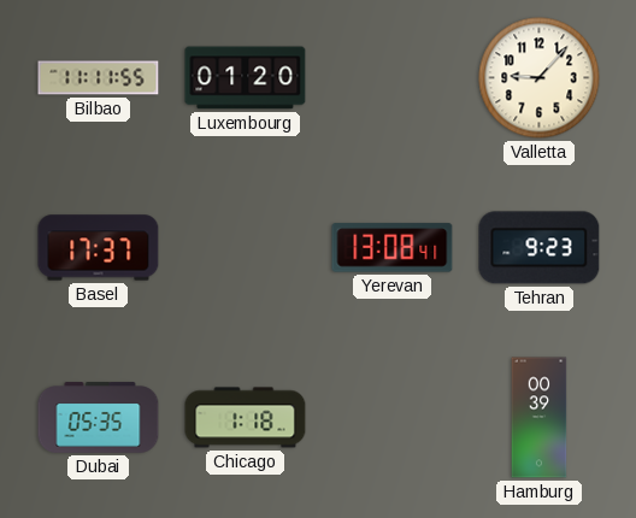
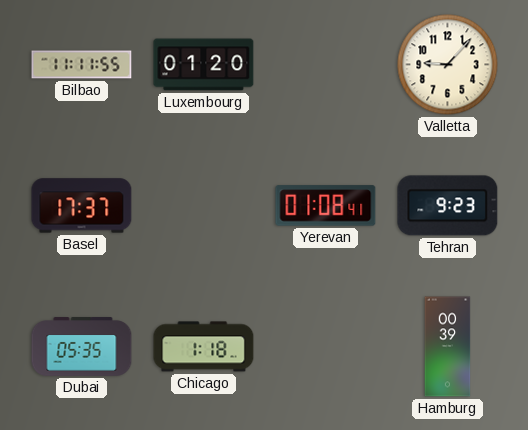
Yerevan: 13:08 -> 01:08 (326, 206)
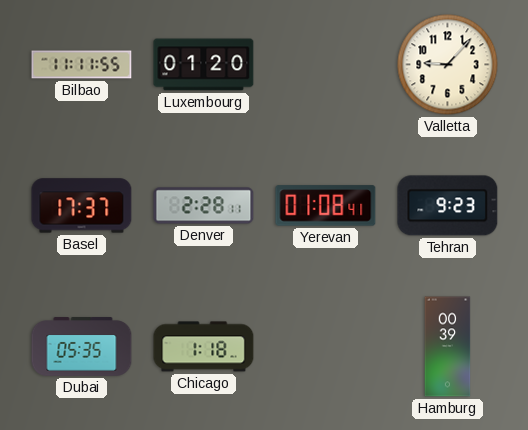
Denver: none -> 2:28 (204, 206)
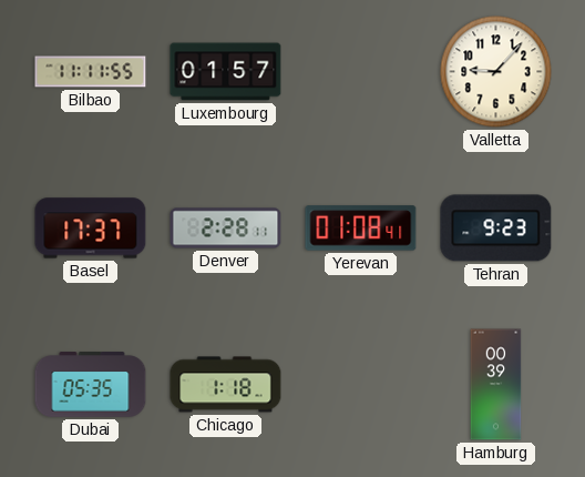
Luxembourg: 01:20 -> 01:57 (226, 72)
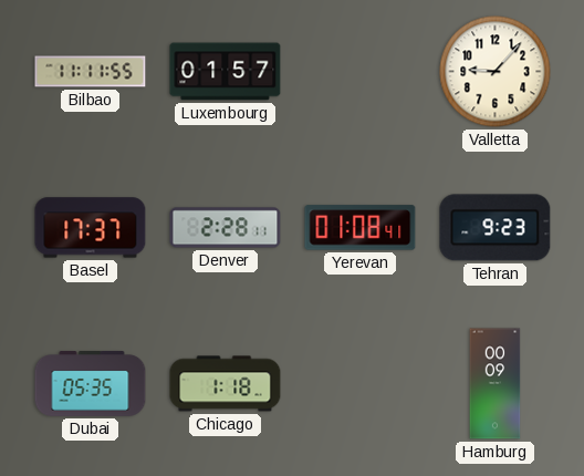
Hamburg: 00:39 -> 00:09 (496, 384)
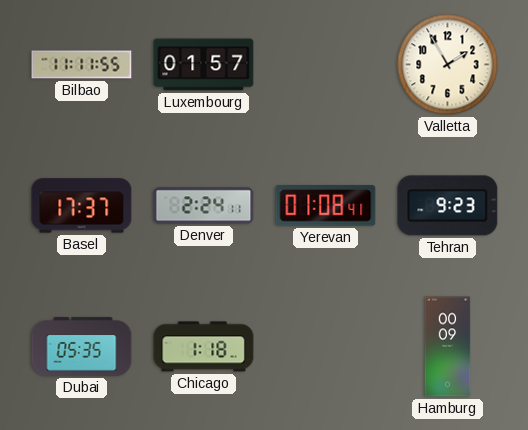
Valletta: 9:07 -> 1:55 (448, 65)
Denver: 2:28 -> 2:24 (204, 206)
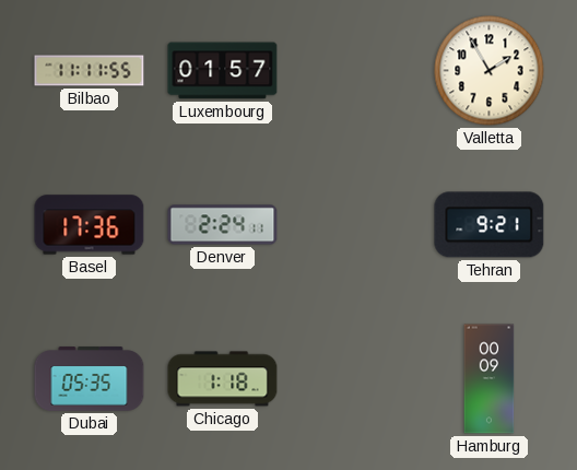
Basel: 17:37 -> 17:36 (90, 225)
Yerevan: 01:08 -> none (326, 206)
Tehran: 9:23 -> 9:21 (490, 225)
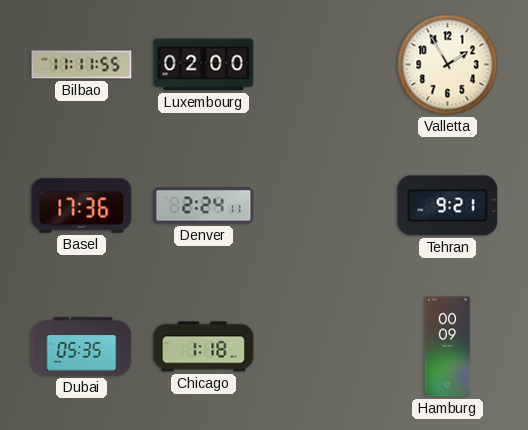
Luxembourg: 01:57 -> 02:00 (204, 65)
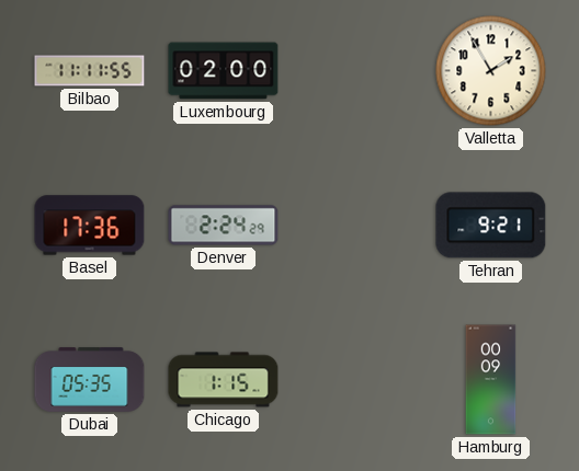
Denver: 2:24:11 -> 2:24:29 (224, 226)
Chicago: 1:18 -> 1:15 (224, 380)
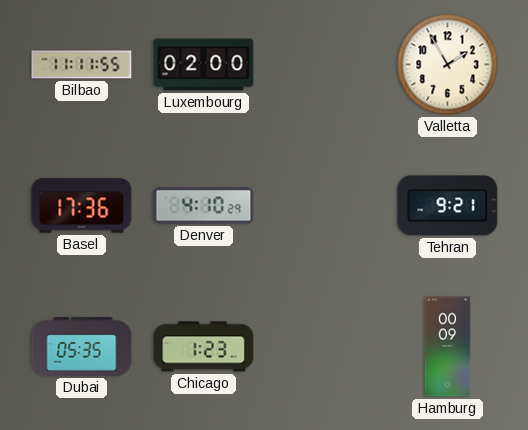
Denver: 2:24 -> 4:10 (204, 206)
Chicago: 1:15 -> 1:23 (204, 347)
